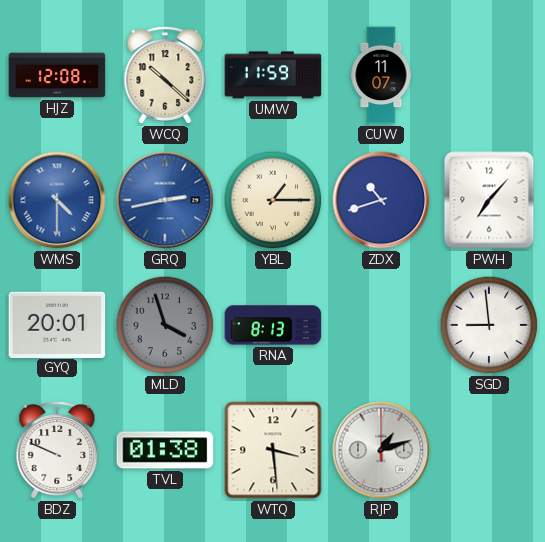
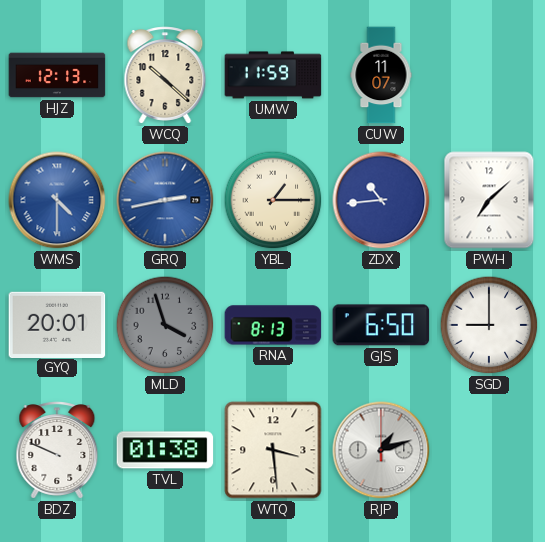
HJZ: 12:08 -> 12:13 (57, 75)
ZDX: 10:42 -> 10:44 (381, 200)
PWH: 7:07 -> 7:08 (489, 200)
GJS: none -> 6:50 (381, 325)
SGD: 8:59 -> 9:00 (489, 325)
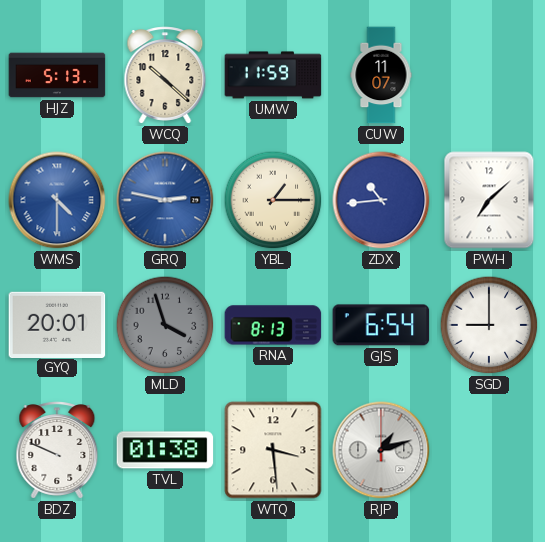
HJZ: 12:13 -> 5:13 (57, 75)
GRQ: 2:43 -> 2:47 (165, 200)
GJS: 6:50 -> 6:54 (381, 325)
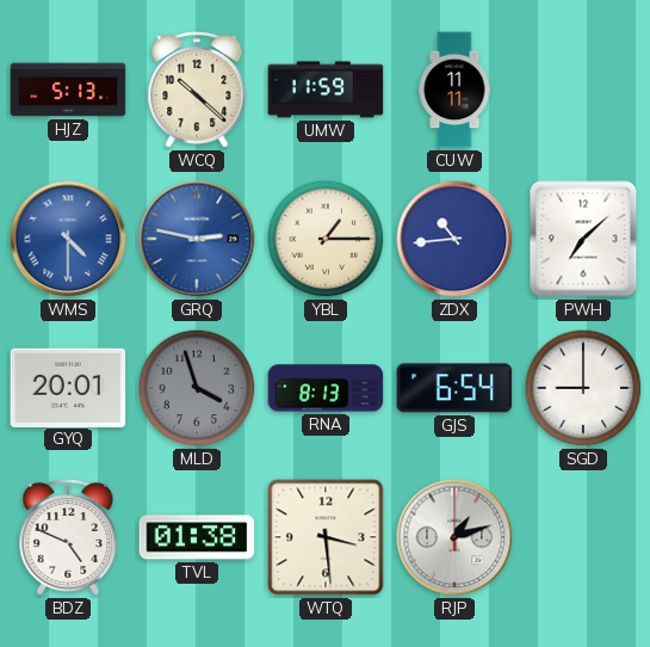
CUW: 11:07 -> 11:11 (454, 90)
BDZ: 9:49 -> 4:49 (68, 537)
